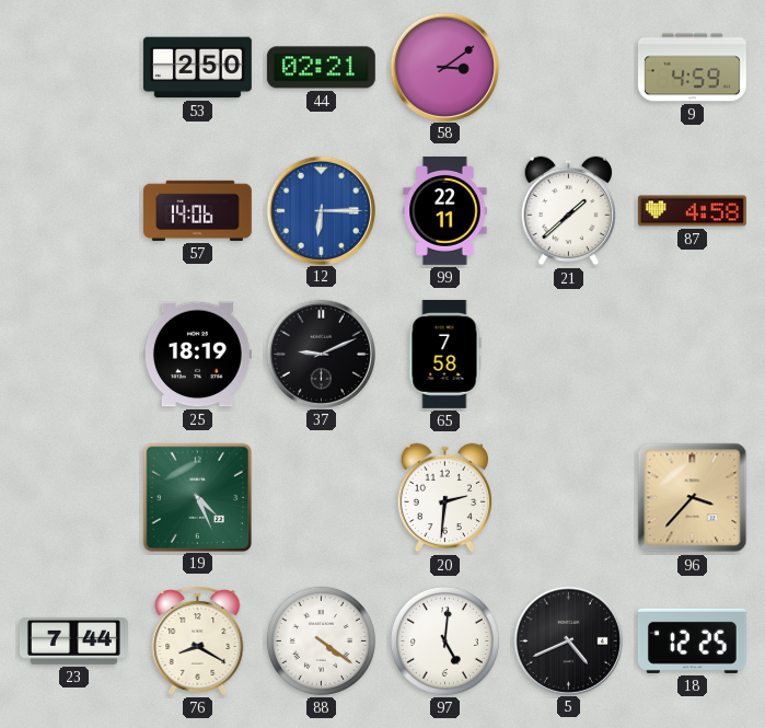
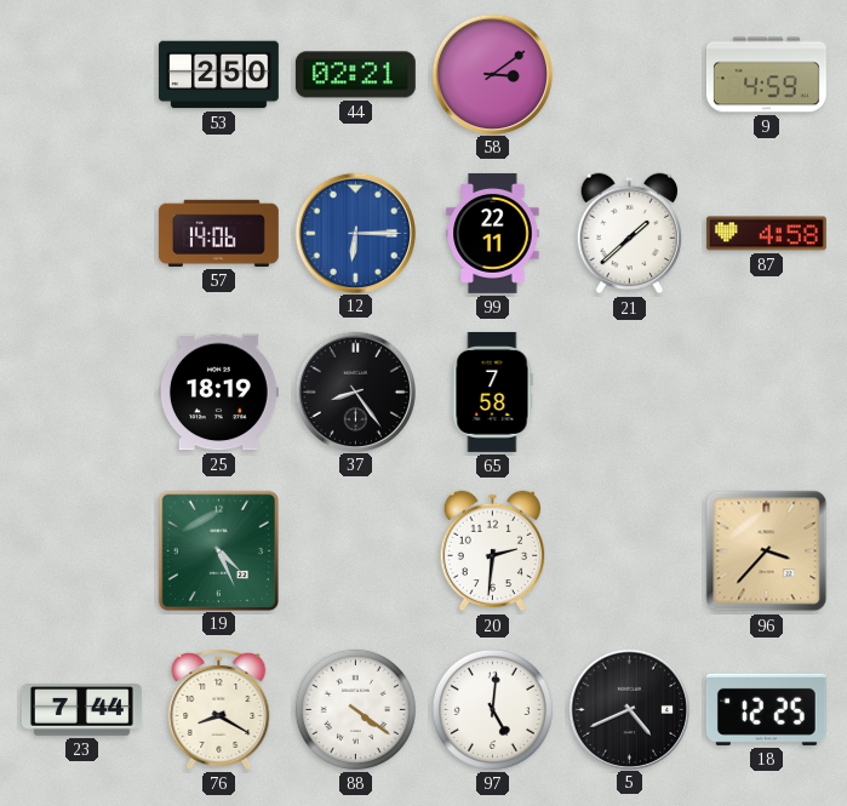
37: 9:11 -> 8:24 (355, 391)
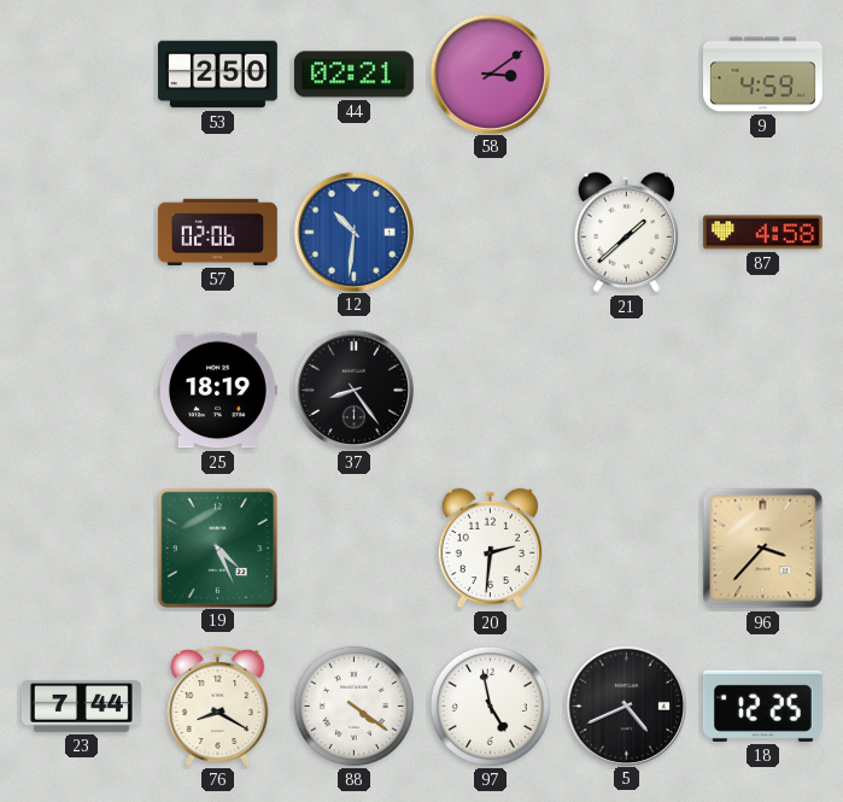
57: 14:06 -> 02:06 (217, 232)
12: 6:15 -> 10:31 (353, 232)
99: 22:11 -> none (493, 233)
65: 7:58 -> none (492, 391)
97: 5:01 -> 4:58 (490, 706)
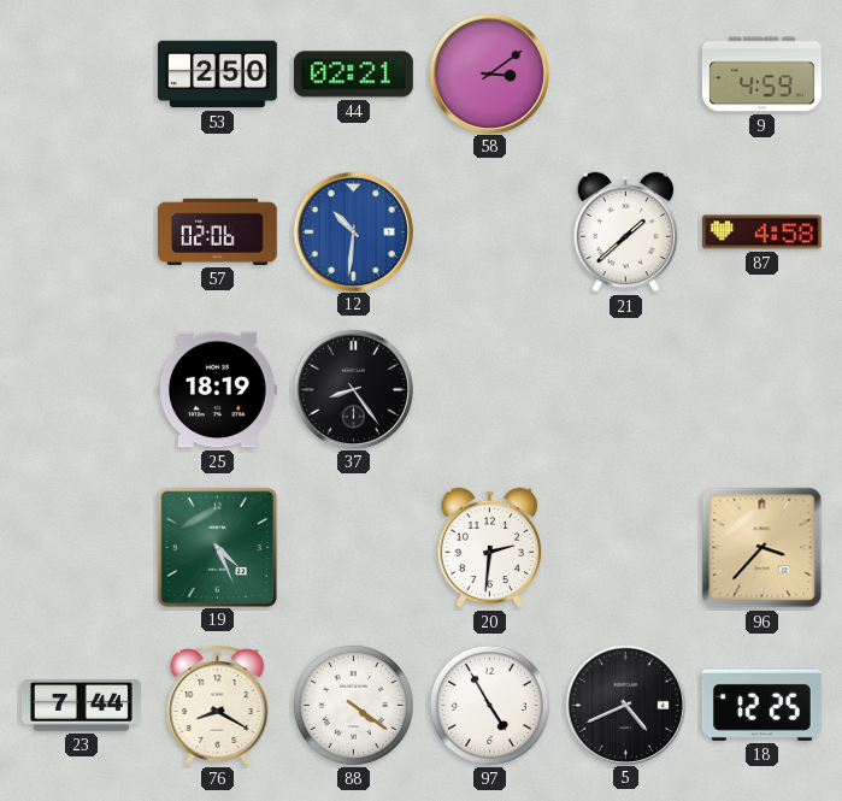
97: 4:58 -> 4:55 (489, 705)
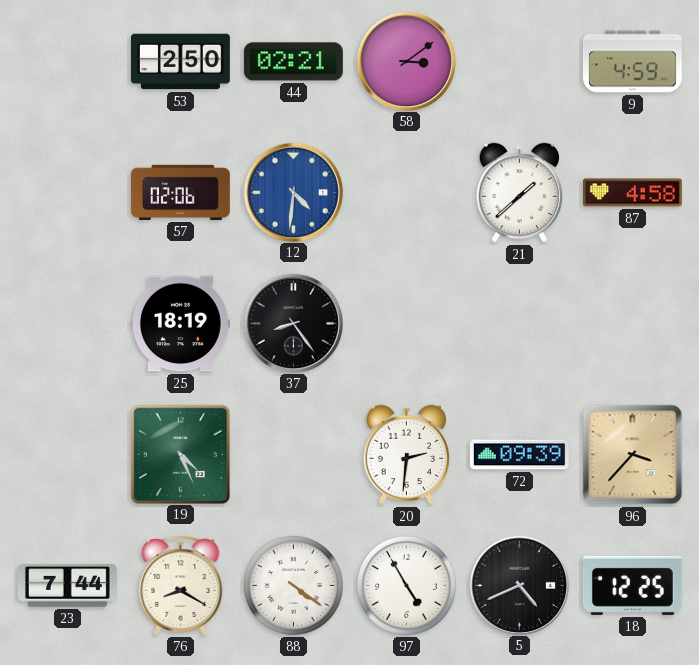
12: 10:31 -> 4:31 (293, 192)
72: none -> 09:39 (519, 455)
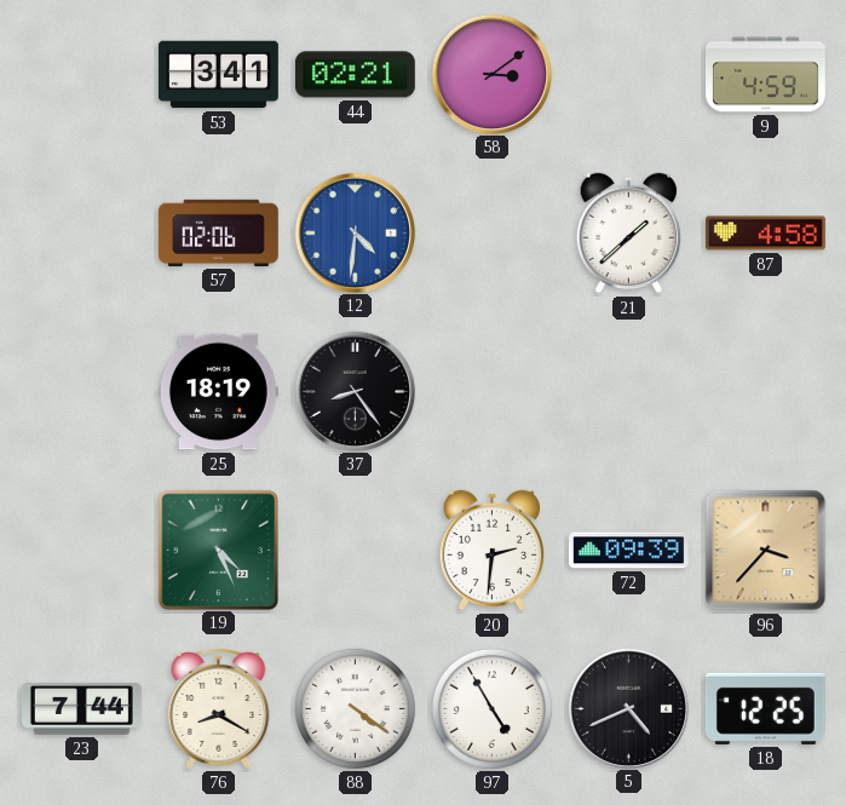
53: 2:50 -> 3:41 (218, 75)
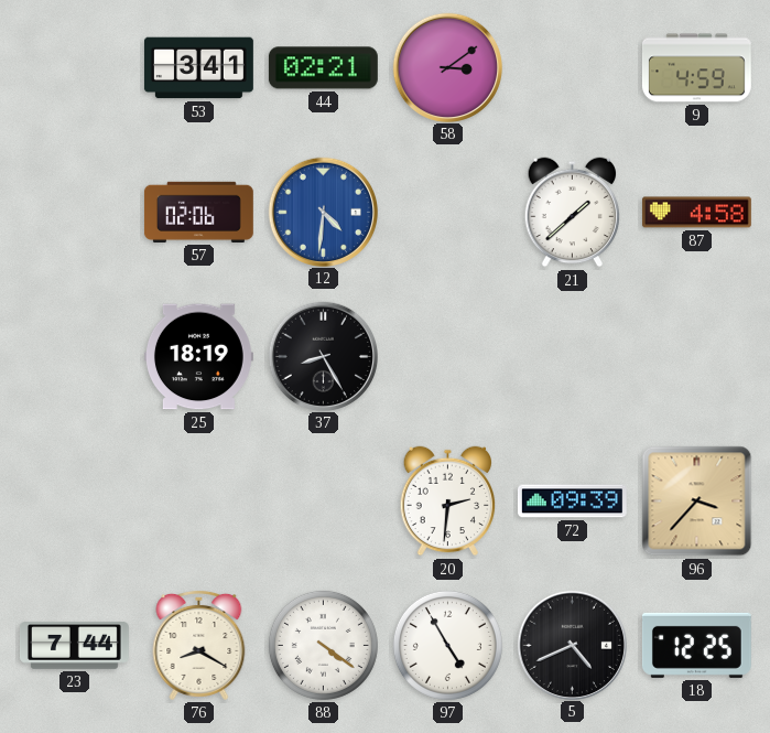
37: 8:24 -> 8:25 (323, 356)
19: 4:26 -> none (218, 550)
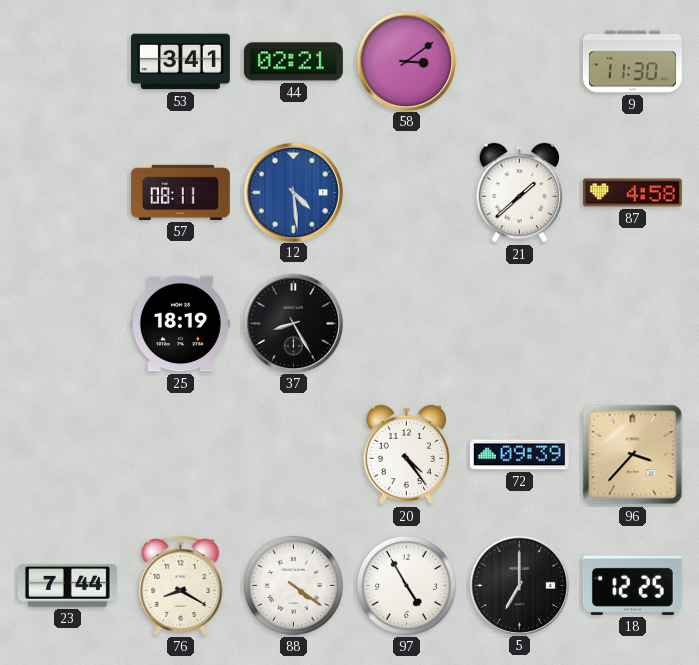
9: 4:59 -> 11:30 (632, 62)
57: 02:06 -> 08:11 (180, 192)
12: 4:31 -> 4:29 (293, 192)
20: 2:31 -> 4:24 (407, 455)
5: 4:41 -> 7:00 (519, 585)
